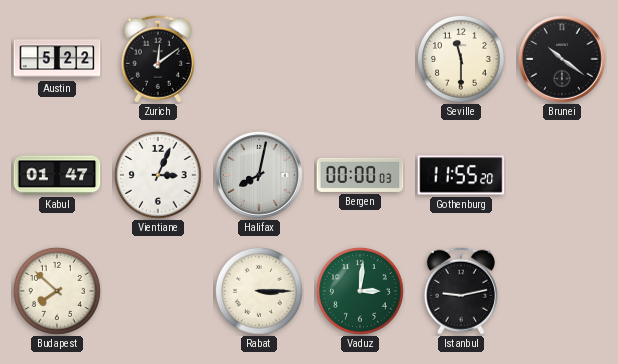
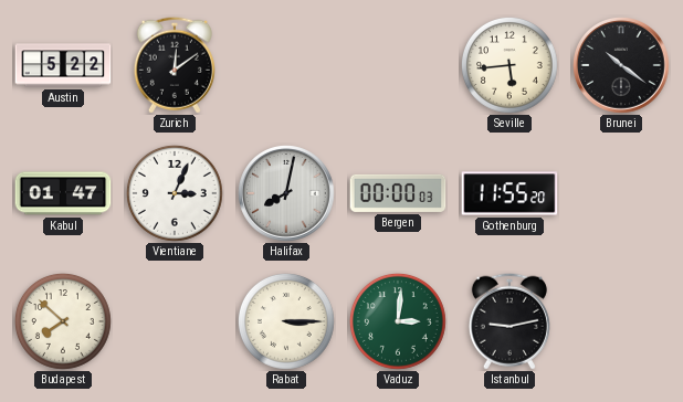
Seville: 11:30 -> 5:44 (511, 66)
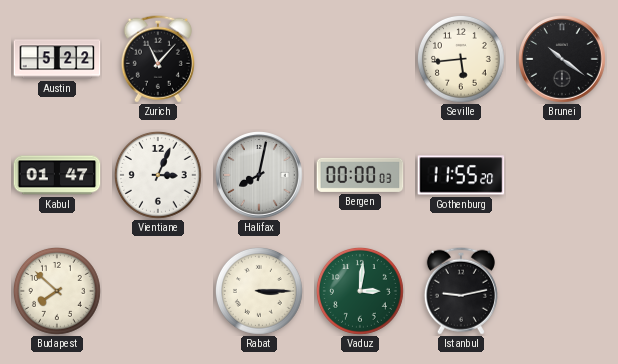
Zurich: 12:09 -> 11:07 (158, 59)
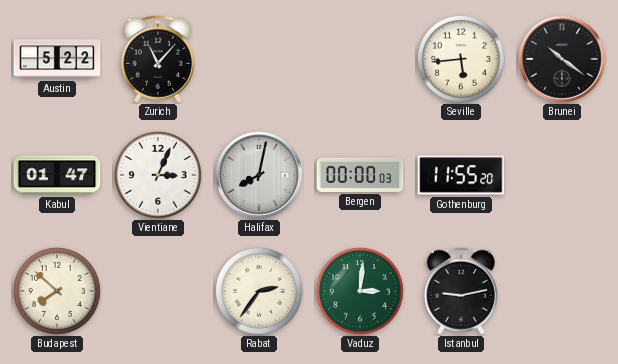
Rabat: 3:15 -> 2:36 (260, 292)
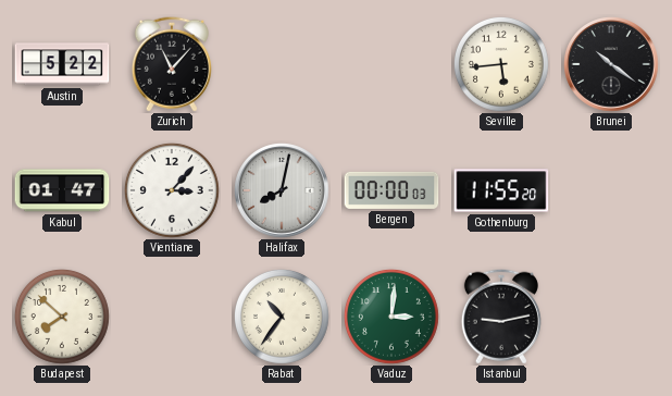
Vientiane: 3:04 -> 3:07 (173, 191)
Rabat: 2:36 -> 10:36 (283, 318)
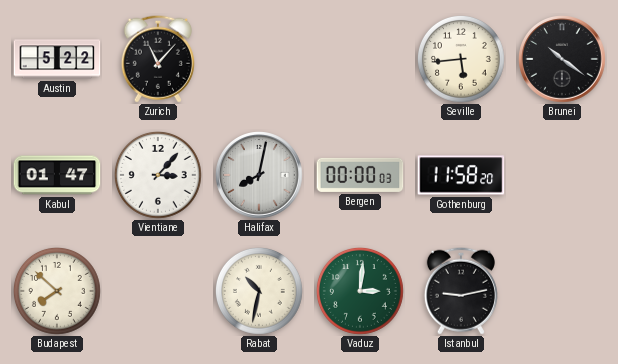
Gothenburg: 11:55 -> 11:58 (461, 175)
Rabat: 10:36 -> 10:32 (260, 292)
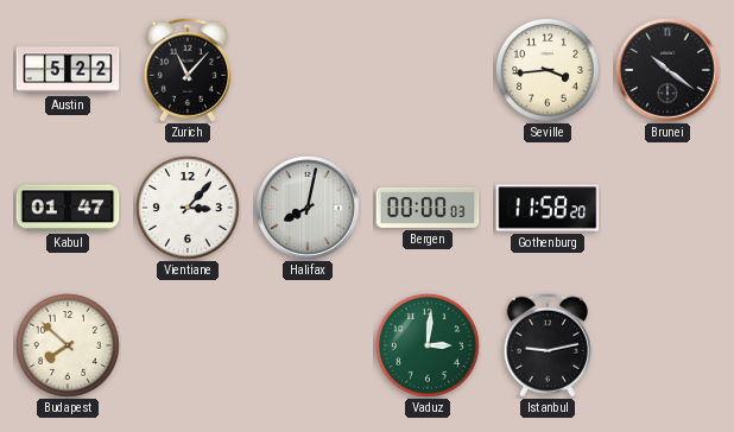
Seville: 5:44 -> 3:44 (549, 71)
Rabat: 10:32 -> none (260, 292)
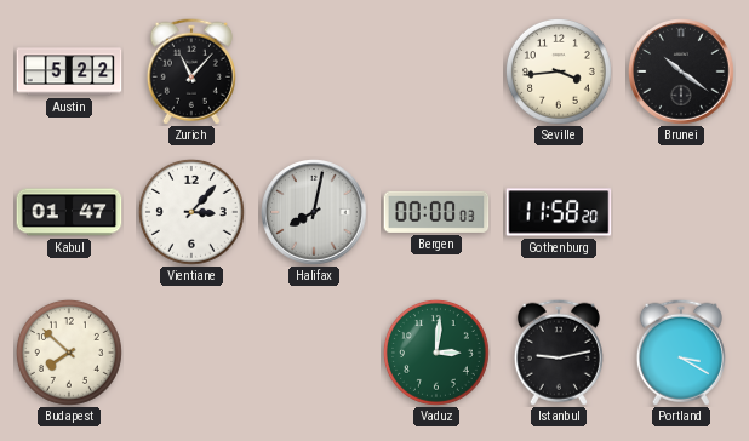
Portland: none -> 3:20 (681, 353)
